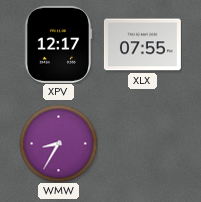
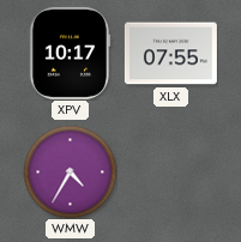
XPV: 12:17 -> 10:17 (70, 53)
WMW: 8:35 -> 4:35 (70, 171)
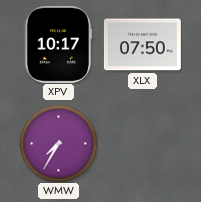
XLX: 07:55 -> 07:50 (142, 45)
WMW: 4:35 -> 7:35 (58, 143)
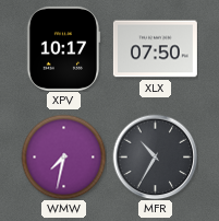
WMW: 7:35 -> 7:32 (63, 156)
MFR: none -> 10:35 (155, 156)
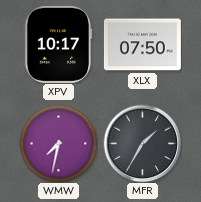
MFR: 10:35 -> 1:35 (142, 143)
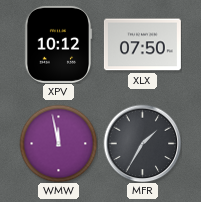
XPV: 10:17 -> 10:12 (58, 44)
WMW: 7:32 -> 11:58 (58, 143)
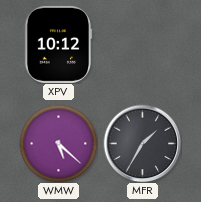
XLX: 07:50 -> none (142, 45)
WMW: 11:58 -> 5:22 (58, 143)
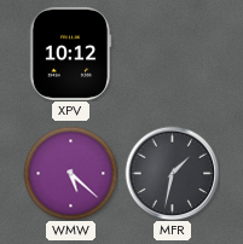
MFR: 1:35 -> 1:32 (172, 173)
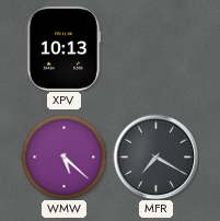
XPV: 10:12 -> 10:13 (63, 48)
MFR: 1:32 -> 7:20 (155, 156)
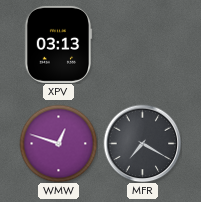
XPV: 10:13 -> 03:13 (58, 44)
WMW: 5:22 -> 12:48 (58, 143)
